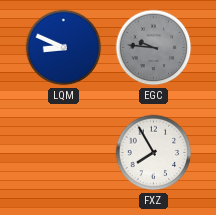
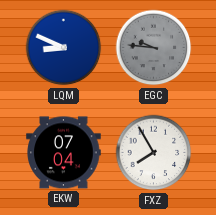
EKW: none -> 07:04 (64, 153)
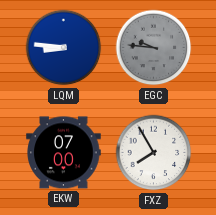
LQM: 8:49 -> 8:46 (64, 48)
EKW: 07:04 -> 07:00 (64, 153)
